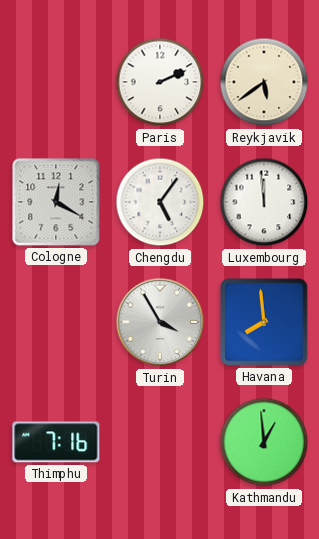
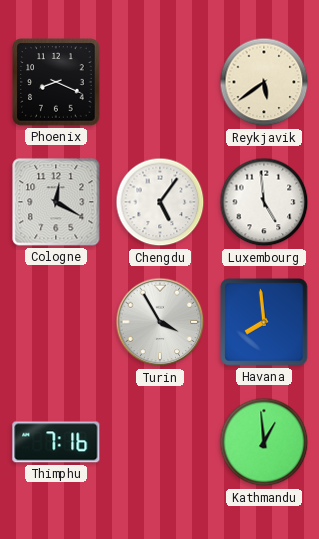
Phoenix: none -> 8:19 (56, 82)
Paris: 2:11 -> none (160, 82)
Luxembourg: 11:59 -> 4:59 (264, 202)
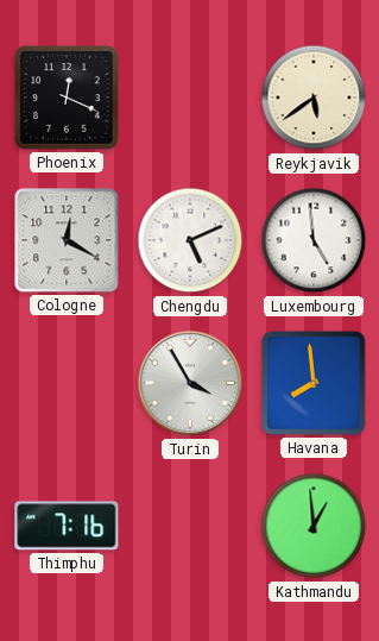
Phoenix: 8:19 -> 12:19 (67, 98)
Chengdu: 5:06 -> 5:11 (190, 240)
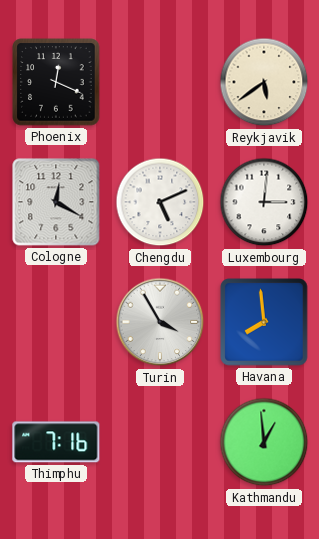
Luxembourg: 4:59 -> 3:01 (264, 202)
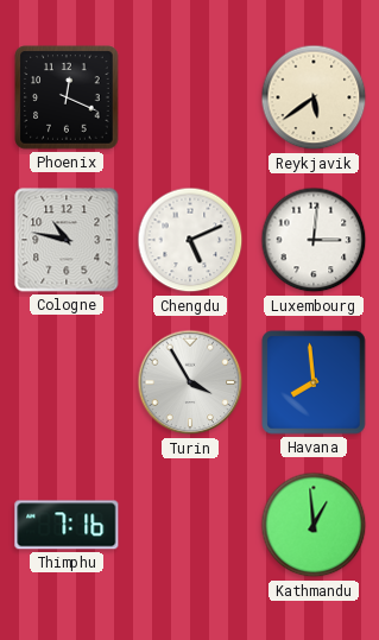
Cologne: 12:20 -> 10:47 (67, 240)
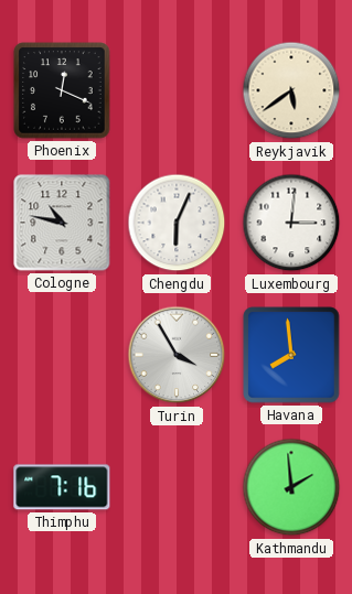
Chengdu: 5:11 -> 6:04 (177, 223)
Kathmandu: 12:59 -> 1:59 (291, 487)
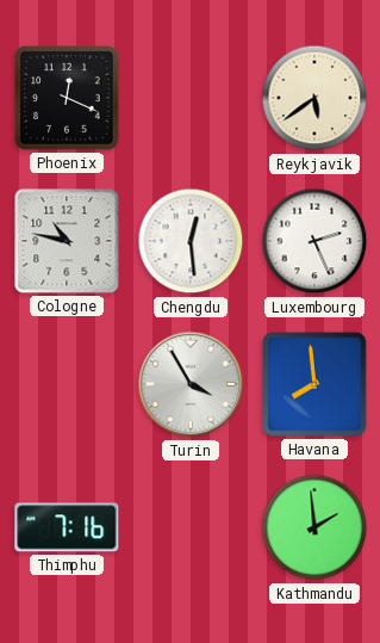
Chengdu: 6:04 -> 12:29 (191, 241)
Luxembourg: 3:01 -> 2:26 (314, 241)
